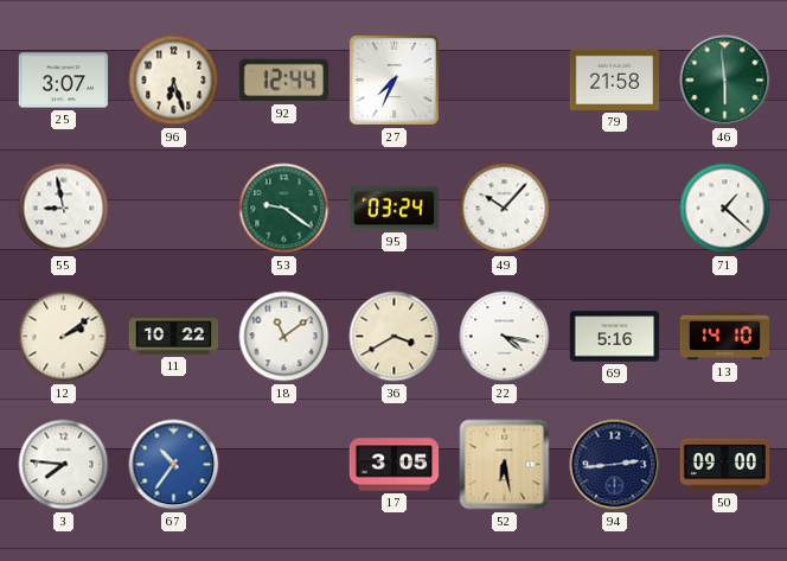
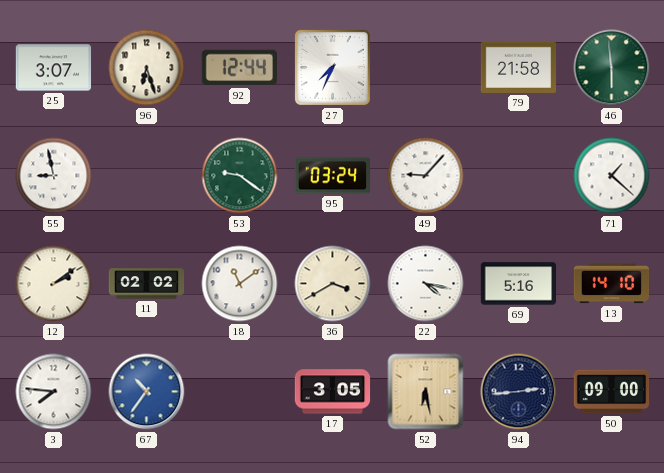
49: 10:07 -> 9:07 (426, 176)
11: 10:22 -> 02:02 (147, 284)
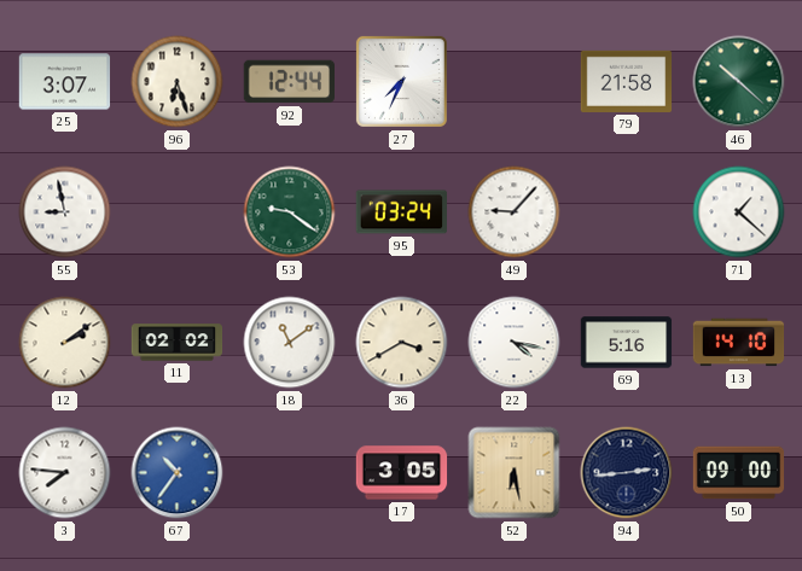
46: 5:59 -> 10:22 (739, 82)
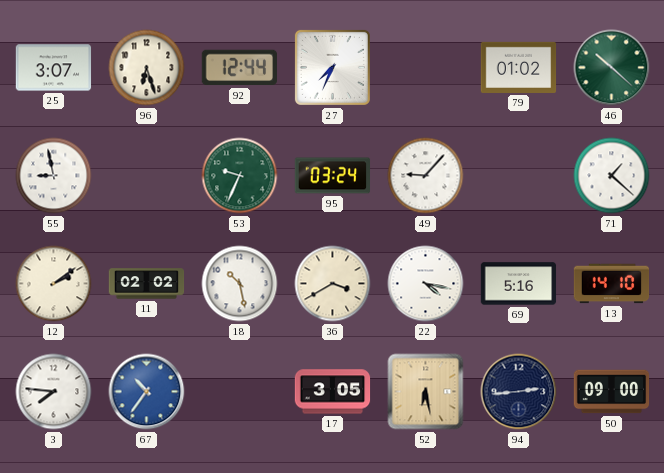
79: 21:58 -> 01:02 (519, 67)
53: 9:21 -> 9:34 (240, 176)
18: 11:09 -> 10:28 (240, 284)
